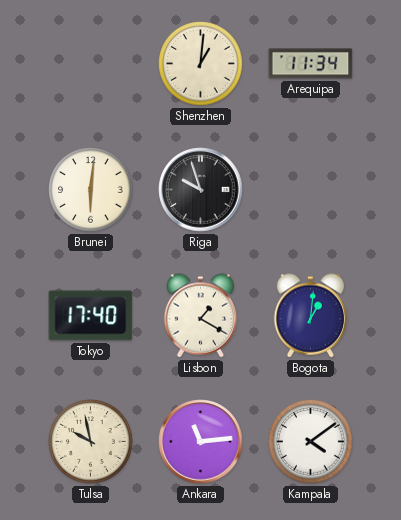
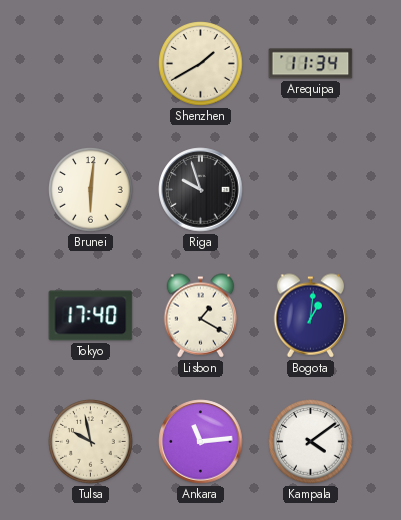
Shenzhen: 1:01 -> 1:40 (201, 64)
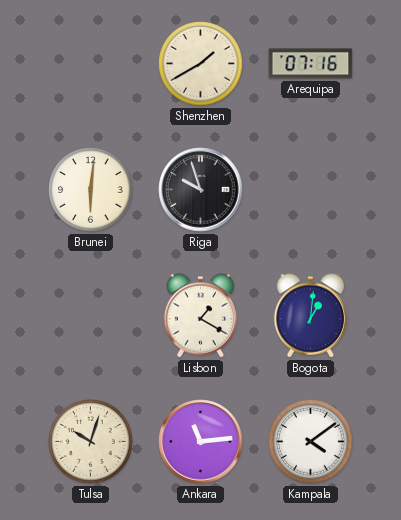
Arequipa: 11:34 -> 07:16 (311, 64)
Tokyo: 17:40 -> none (91, 316)
Tulsa: 9:58 -> 10:03 (91, 442)
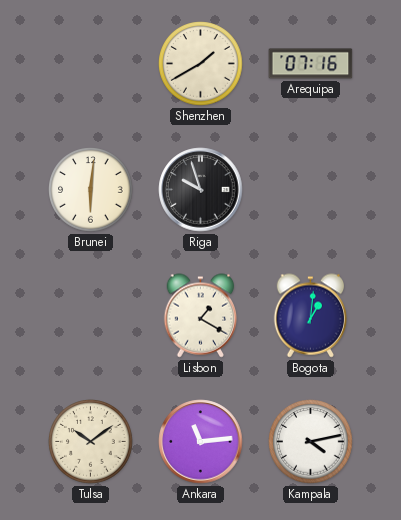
Tulsa: 10:03 -> 10:09 (91, 442)
Kampala: 4:09 -> 4:13 (311, 442)
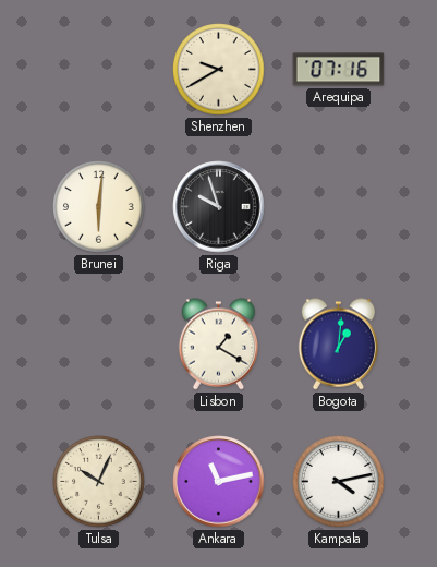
Shenzhen: 1:40 -> 9:40 (219, 70)
Tulsa: 10:09 -> 10:04 (99, 482)
Ankara: 11:14 -> 11:13 (219, 482)
